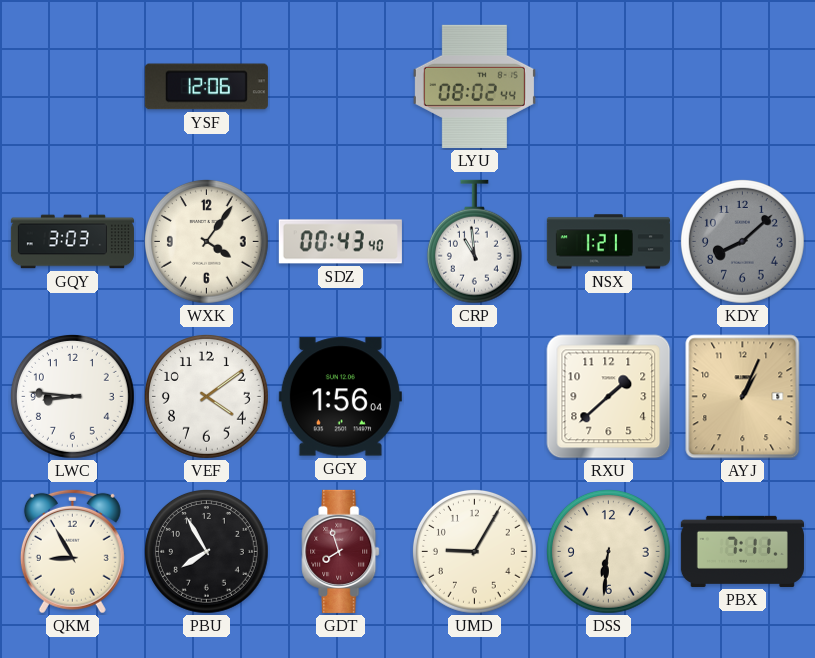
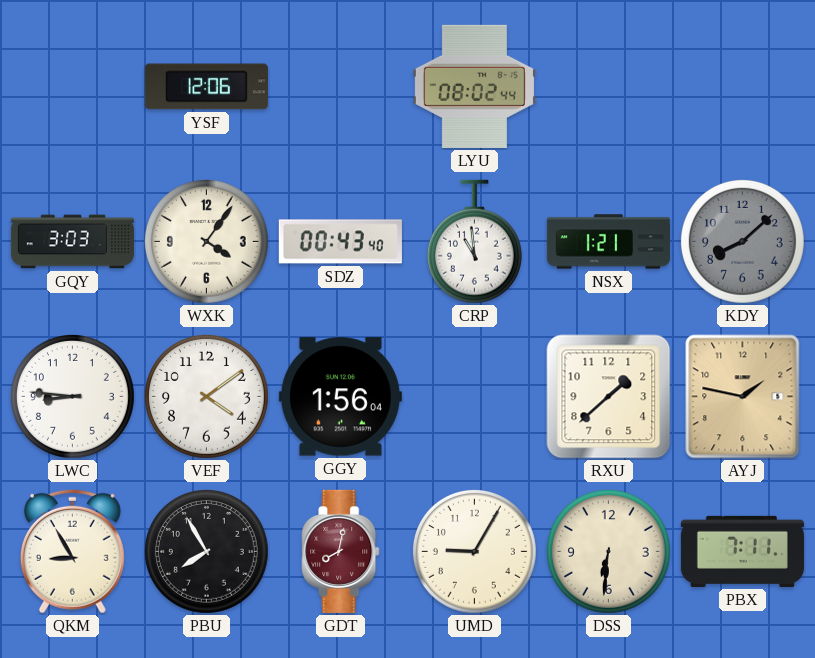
AYJ: 1:04 -> 1:47 (743, 397)
GDT: 7:57 -> 8:02 (341, 551)
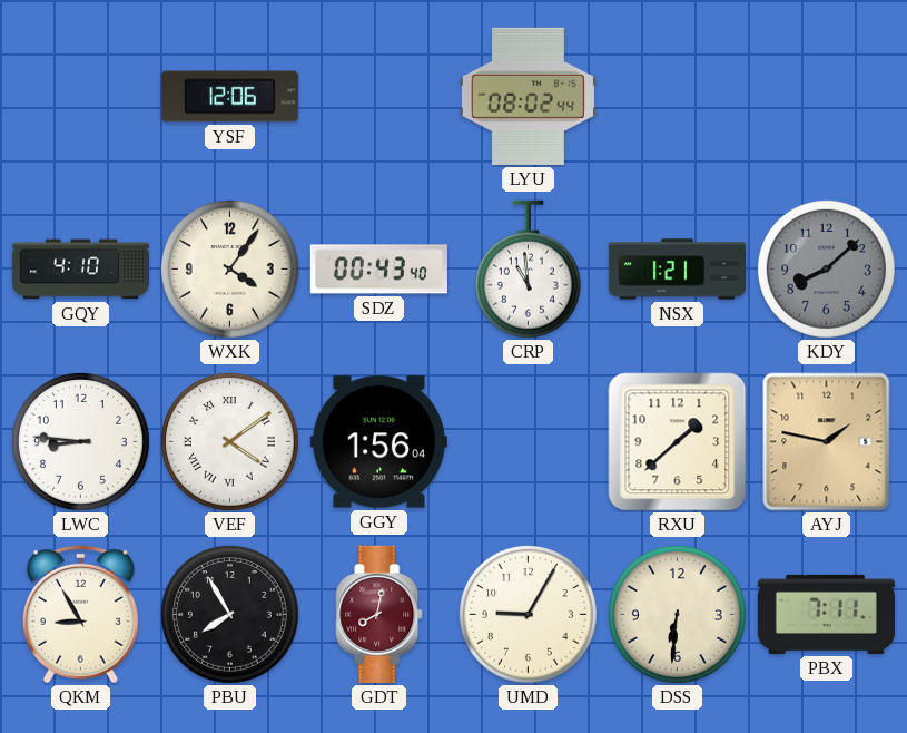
GQY: 3:03 -> 4:10 (80, 270)
VEF numerals: Arabic -> Roman (229, 441)
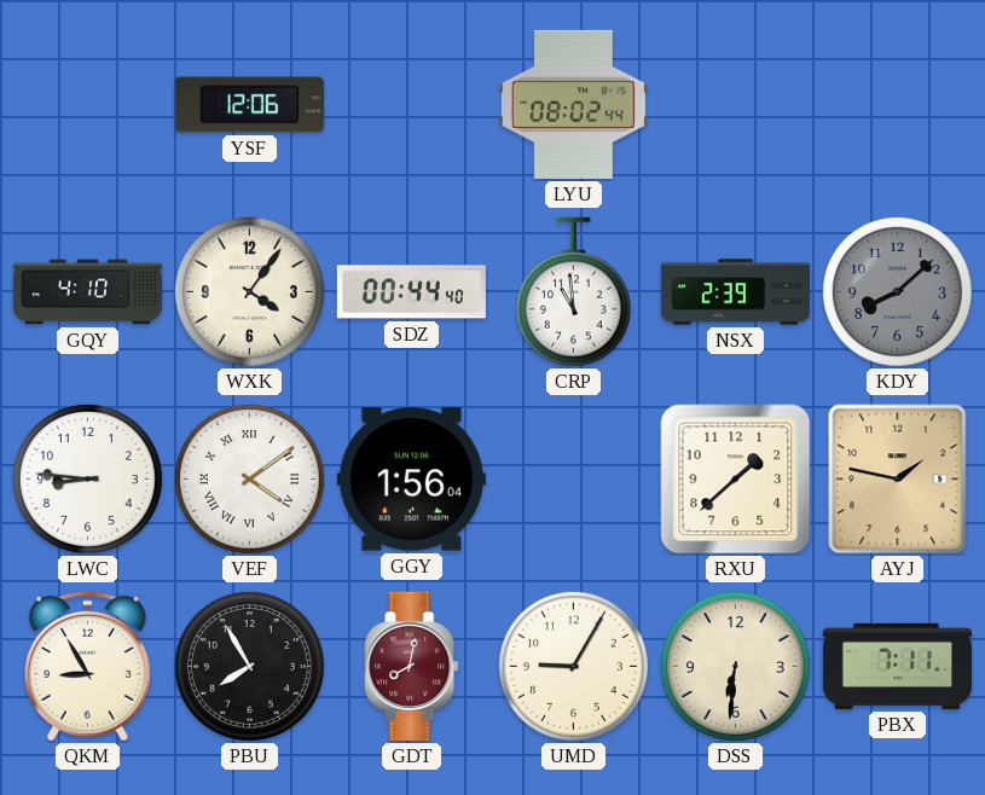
SDZ: 00:43 -> 00:44 (411, 292)
NSX: 1:21 -> 2:39 (735, 292)
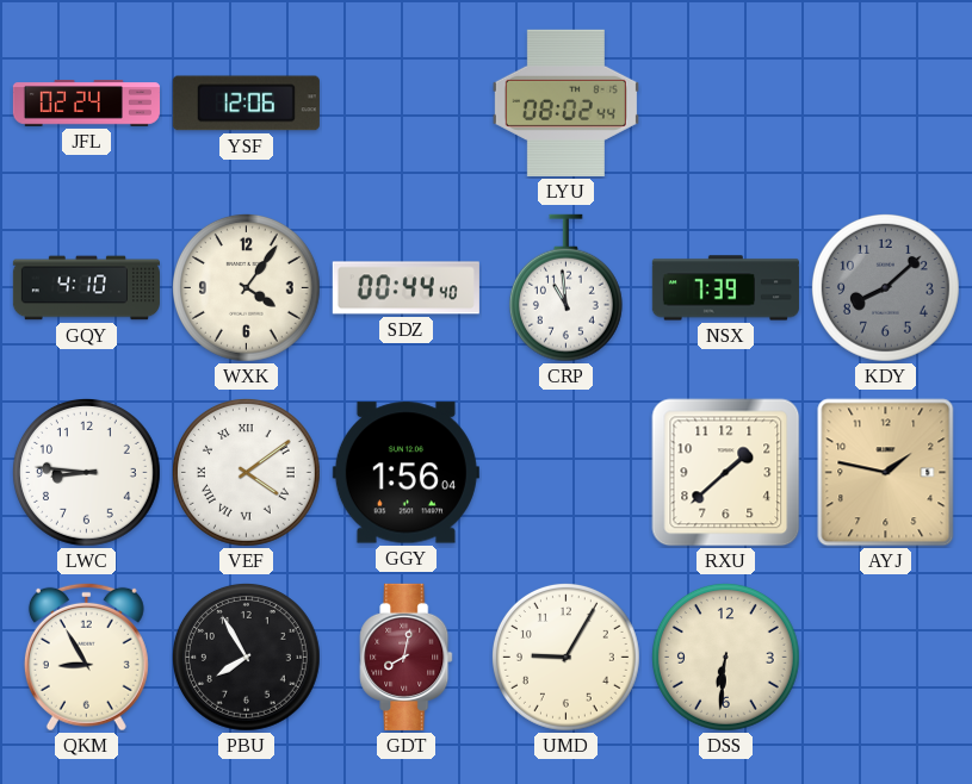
JFL: none -> 02:24 (86, 104)
NSX: 2:39 -> 7:39 (725, 288)
PBX: 7:11 -> none (897, 666)
